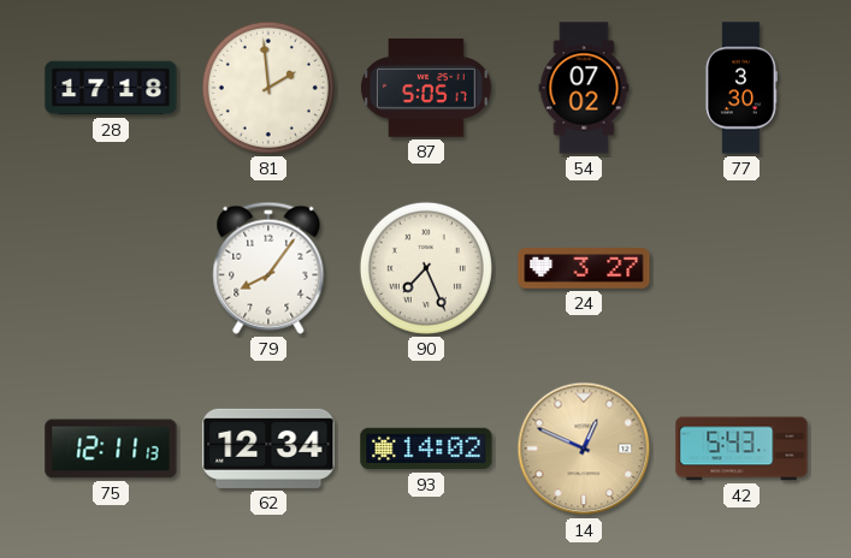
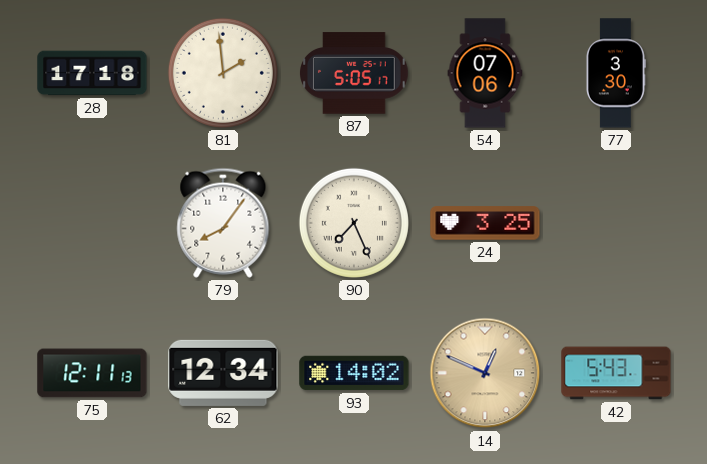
54: 07:02 -> 07:06 (485, 73)
24: 3:27 -> 3:25 (485, 223)
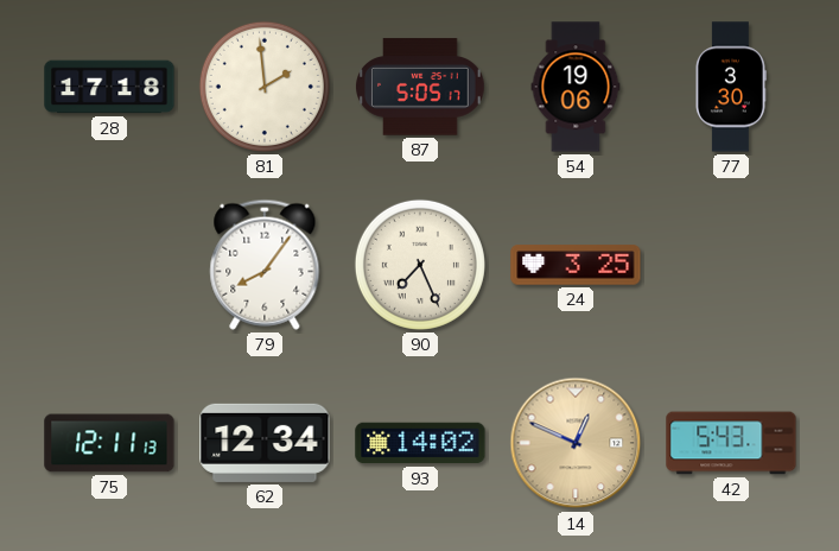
54: 07:06 -> 19:06 (576, 87)
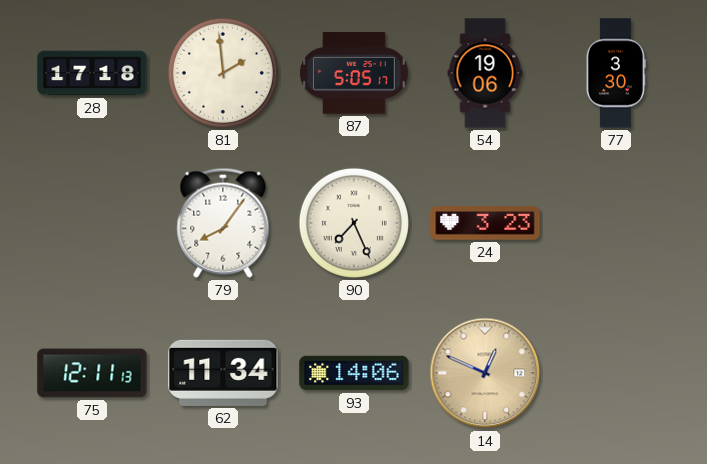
24: 3:25 -> 3:23 (485, 223)
62: 12:34 -> 11:34 (223, 373)
93: 14:02 -> 14:06 (354, 373)
42: 5:43 -> none (731, 443)
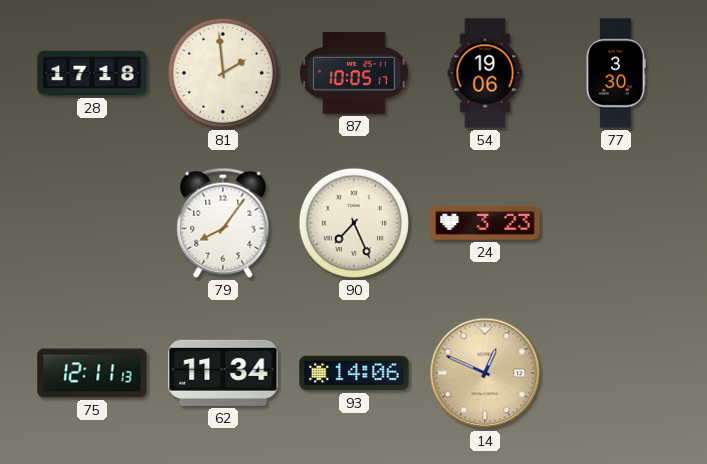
87: 5:05 -> 10:05 (355, 73)
